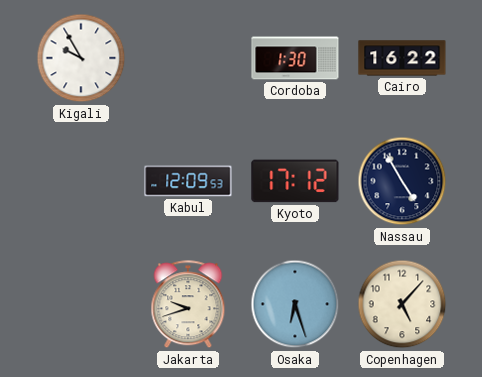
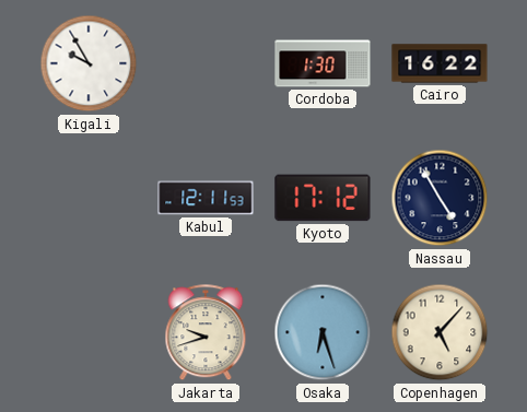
Kabul: 12:09 -> 12:11 (206, 198)
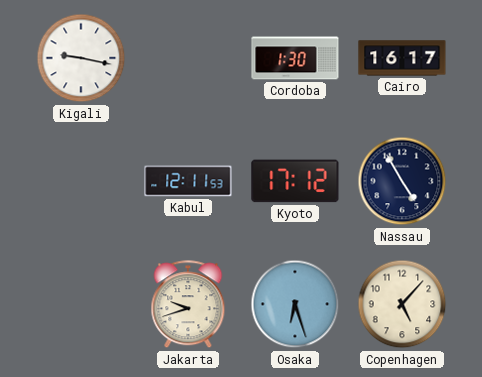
Kigali: 9:55 -> 9:17 (81, 58)
Cairo: 16:22 -> 16:17 (402, 58)
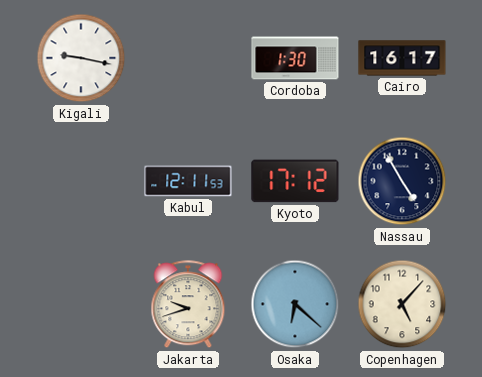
Osaka: 6:27 -> 6:22 (295, 304)
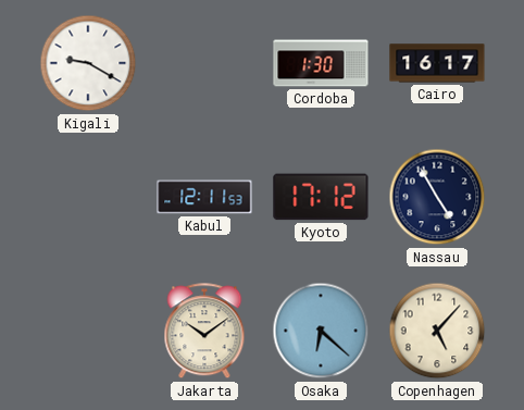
Kigali: 9:17 -> 9:20 (88, 63)
Jakarta: 9:42 -> 10:09 (204, 332)
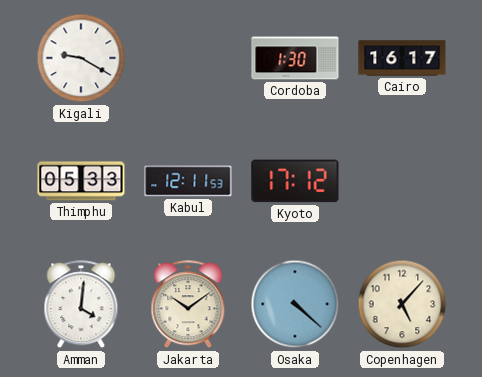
Thimphu: none -> 05:33 (81, 181)
Nassau: 4:55 -> none (437, 197)
Amman: none -> 4:01 (81, 305)
Osaka: 6:22 -> 4:22 (295, 304)
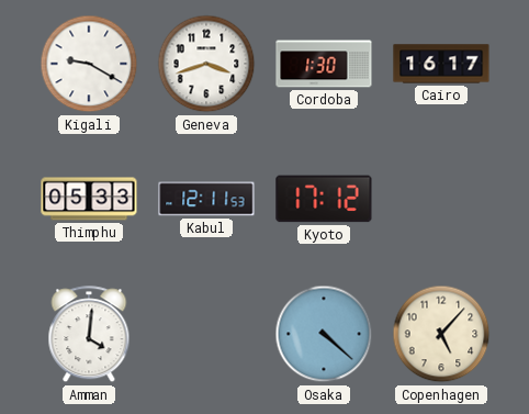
Geneva: none -> 3:42 (206, 64)
Jakarta: 10:09 -> none (188, 305)
